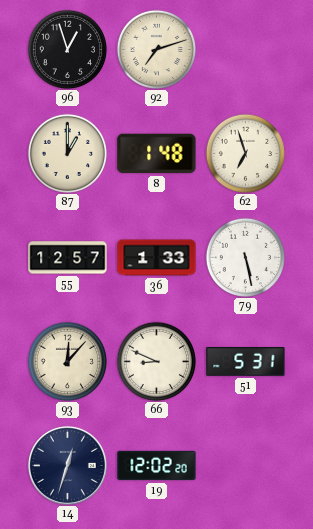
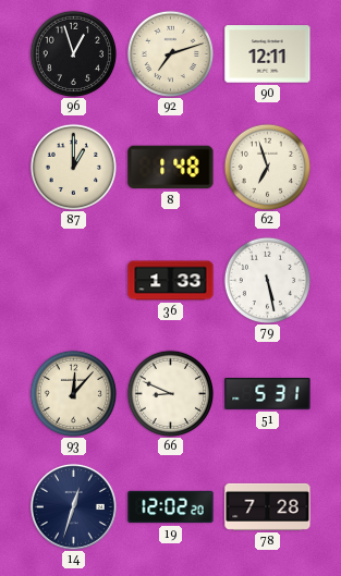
90: none -> 12:11 (268, 54)
55: 12:57 -> none (68, 258)
78: none -> 7:28 (268, 506)
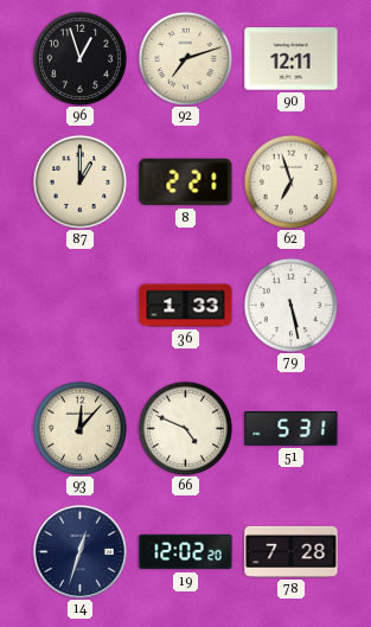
8: 1:48 -> 2:21 (186, 183)
66: 8:49 -> 4:49 (185, 428)
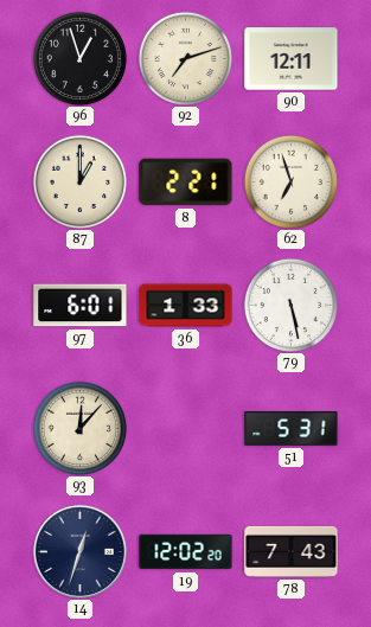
97: none -> 6:01 (81, 306)
66: 4:49 -> none (185, 428)
78: 7:28 -> 7:43 (292, 551)
